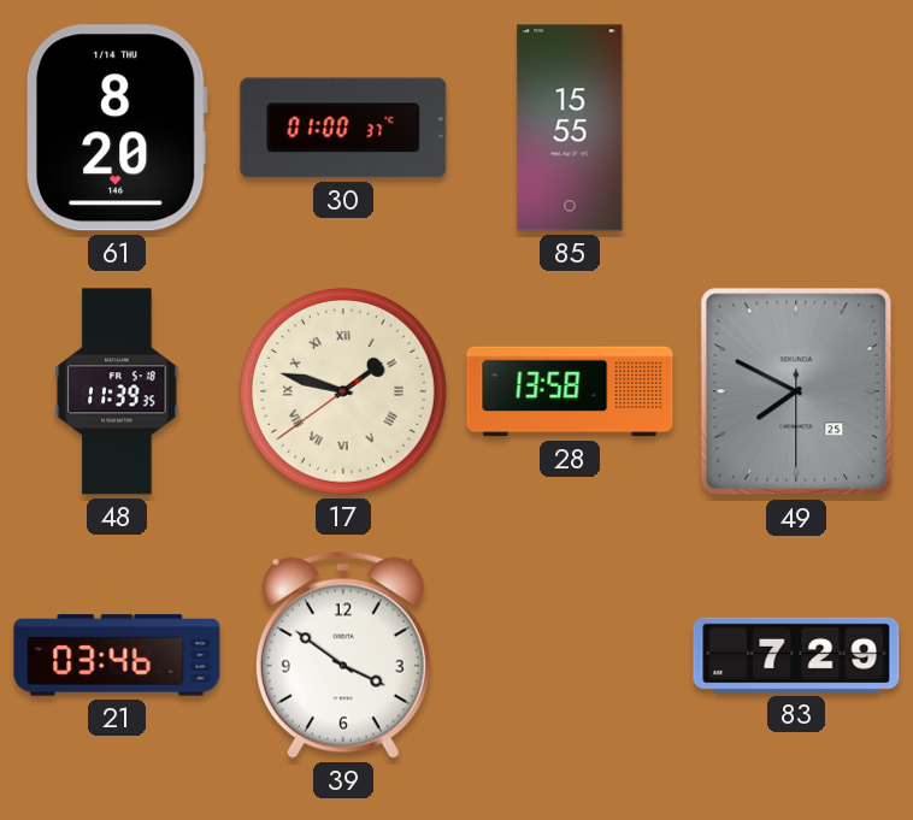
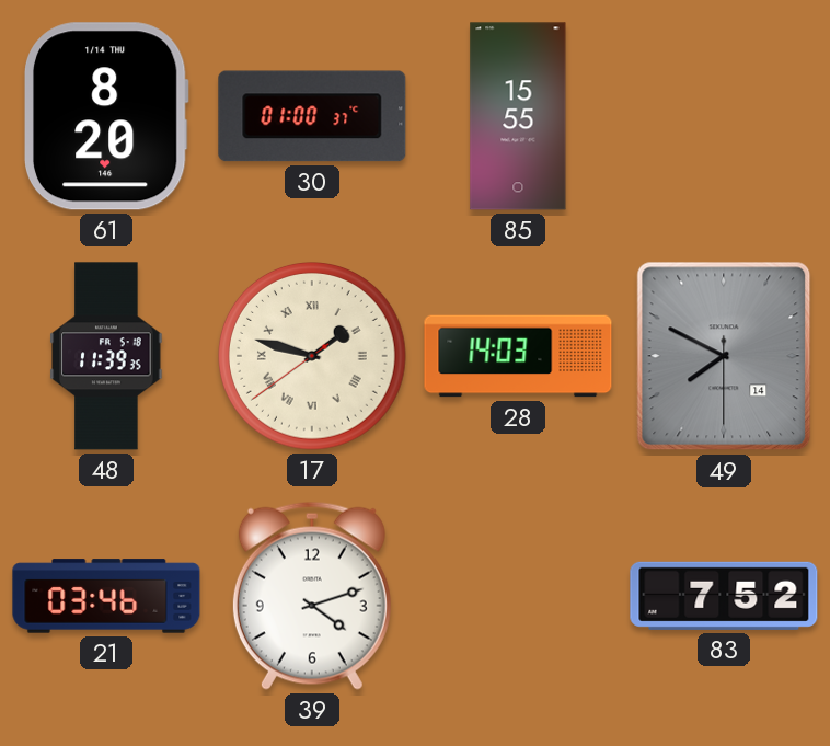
28: 13:58 -> 14:03 (518, 356)
49 date: 25 -> 14 (724, 356)
39: 3:51 -> 4:12 (312, 596)
83: 7:29 -> 7:52 (724, 596)
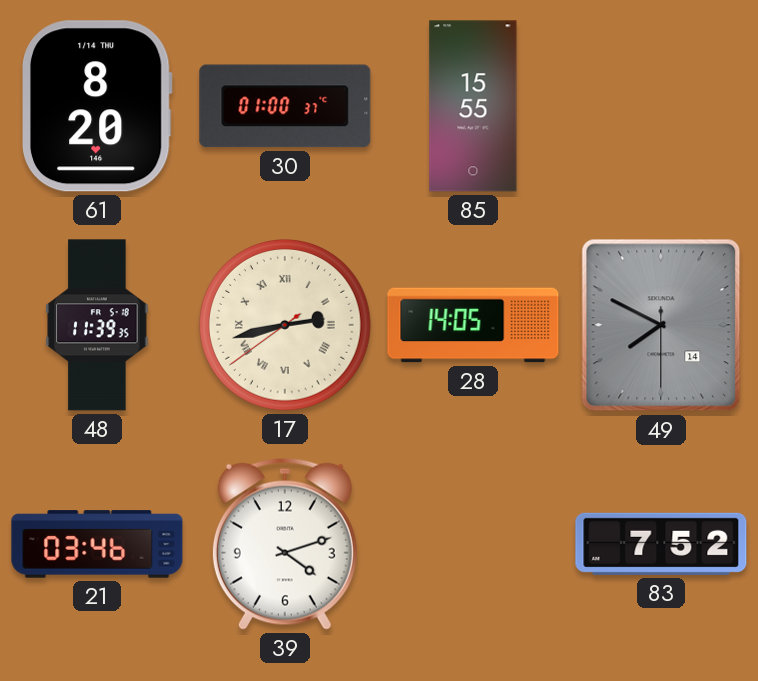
17: 1:47 -> 2:42 (286, 326)
28: 14:03 -> 14:05 (473, 325)
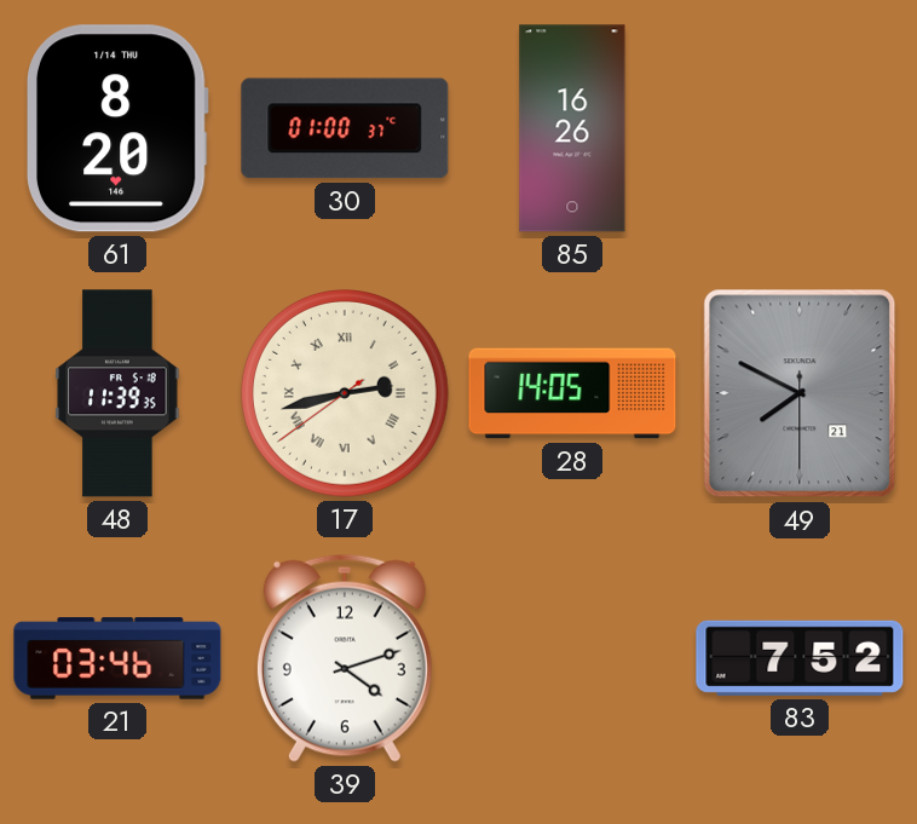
85: 15:55 -> 16:26 (572, 128)
49 date: 14 -> 21 (800, 393)
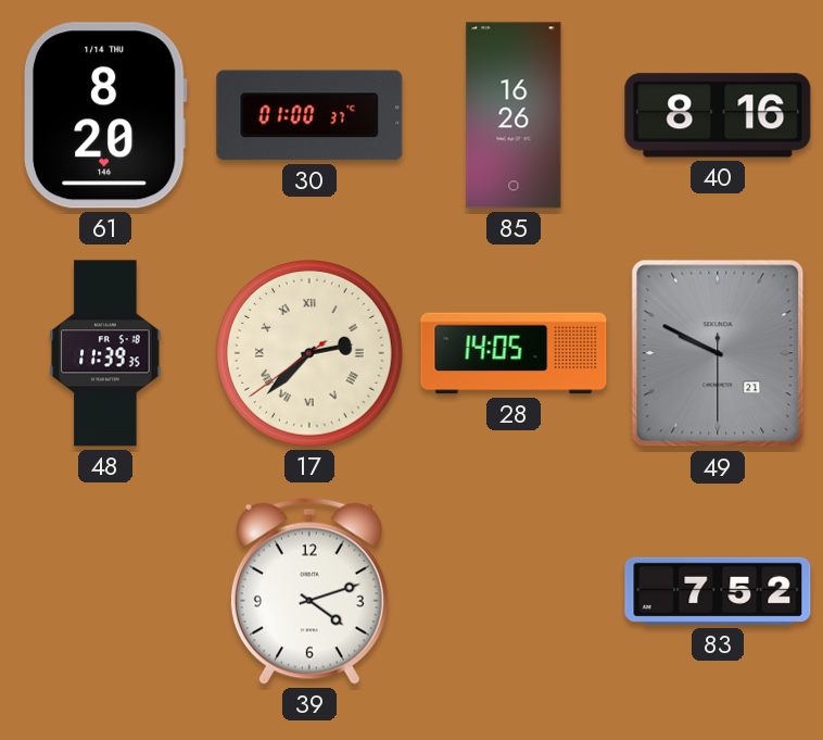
40: none -> 8:16 (718, 115)
17: 2:42 -> 2:37 (311, 354)
49: 7:49 -> 9:49 (718, 353)
21: 03:46 -> none (117, 658)
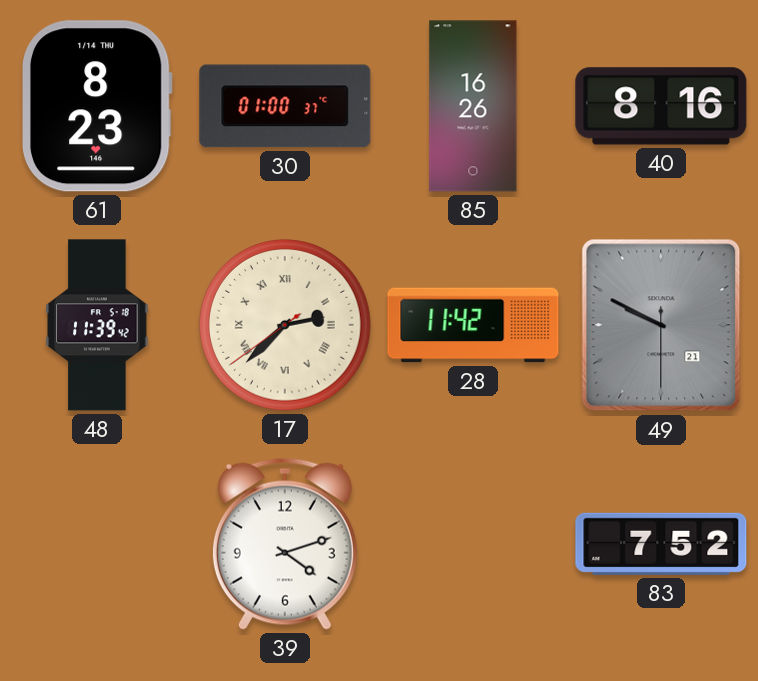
61: 8:20 -> 8:23 (97, 106)
48: 11:39:35 -> 11:39:42 (97, 325)
28: 14:05 -> 11:42 (473, 325)
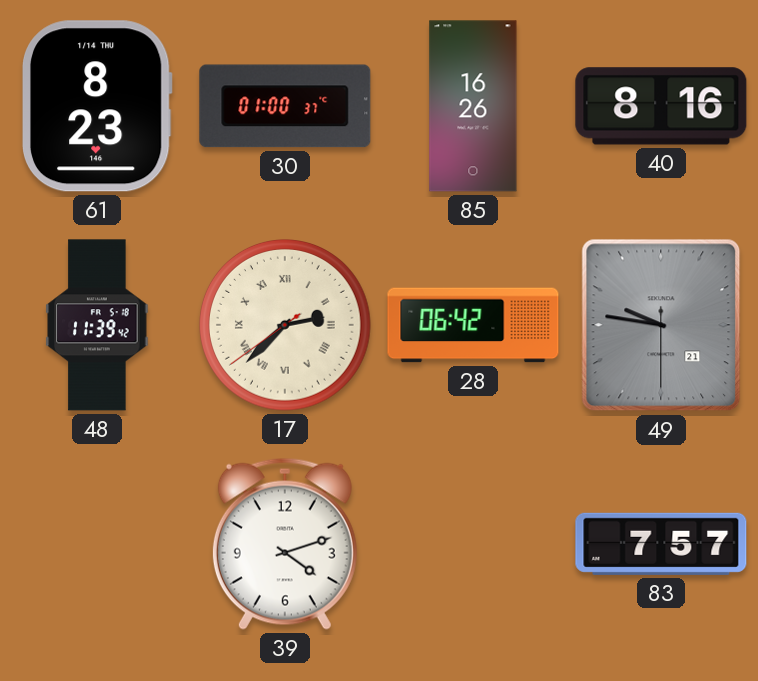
28: 11:42 -> 06:42 (473, 325)
49: 9:49 -> 9:46 (661, 325)
83: 7:52 -> 7:57 (661, 544)
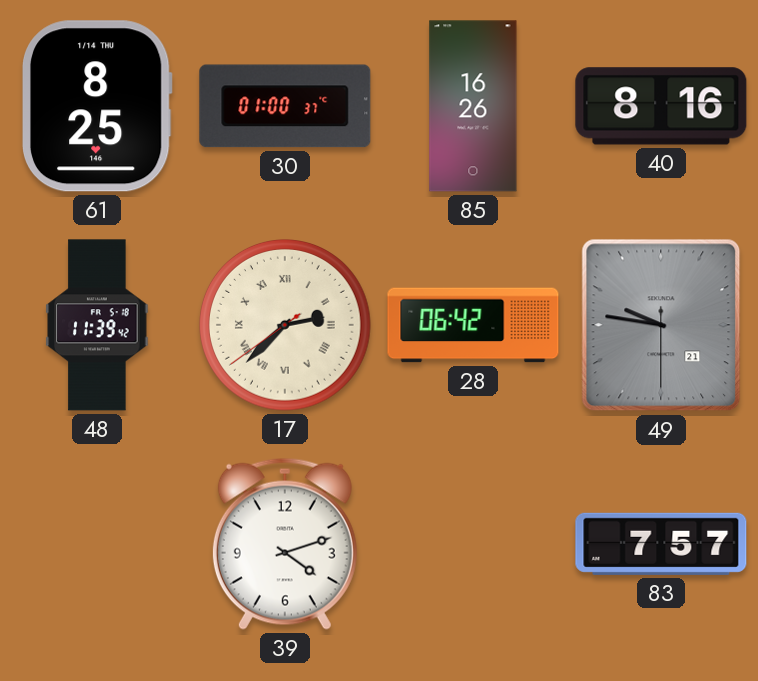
61: 8:23 -> 8:25 (97, 106)
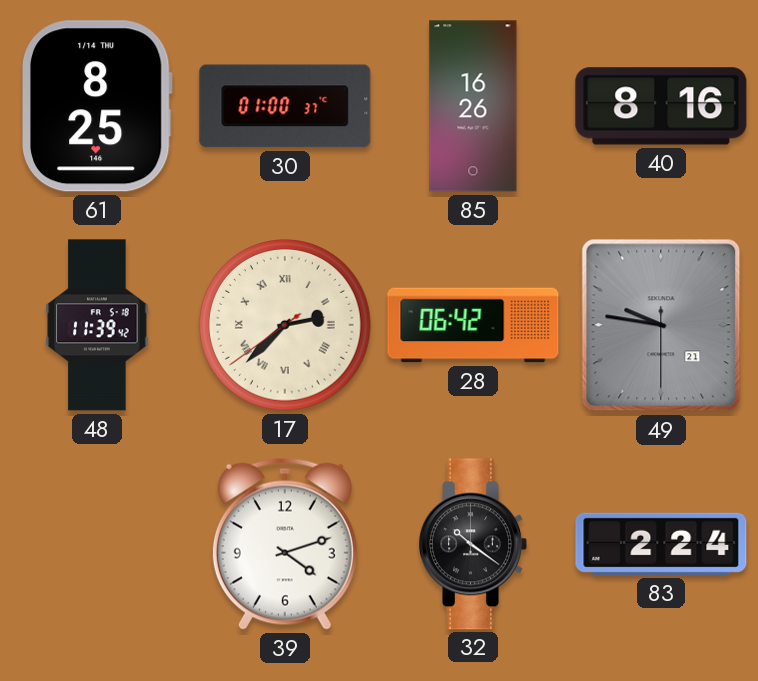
32: none -> 10:21 (473, 544)
83: 7:57 -> 2:24 (661, 544)
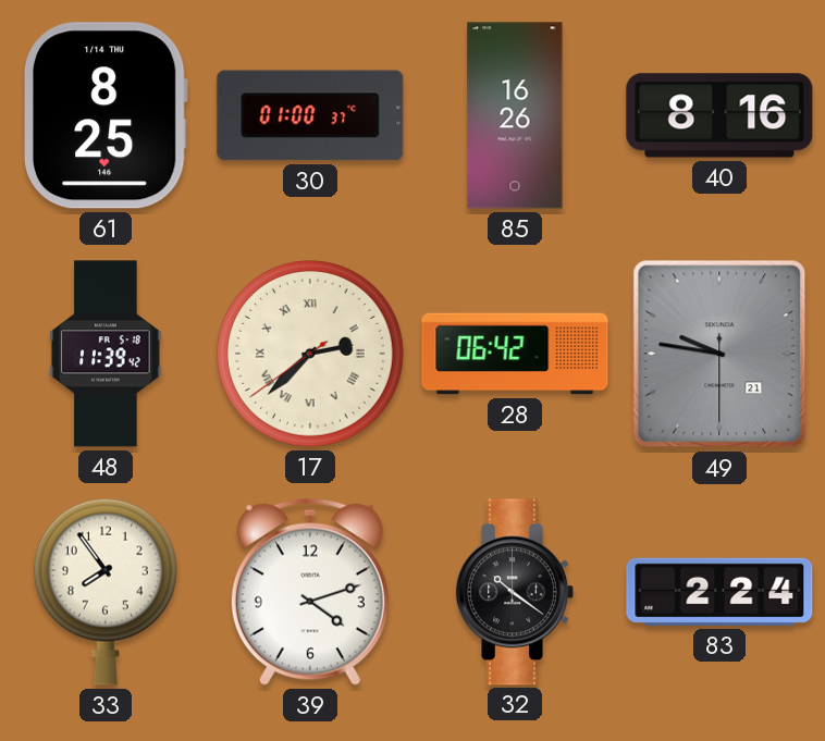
33: none -> 7:54 (106, 592)
